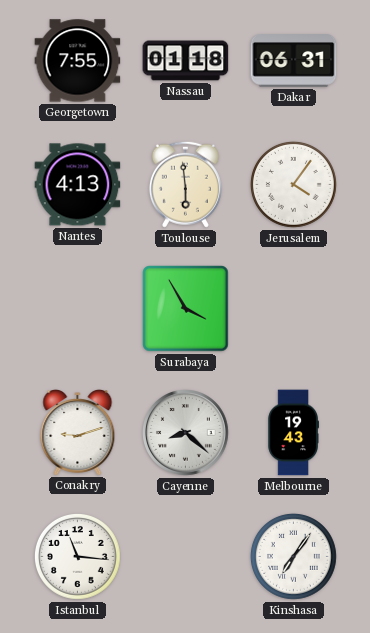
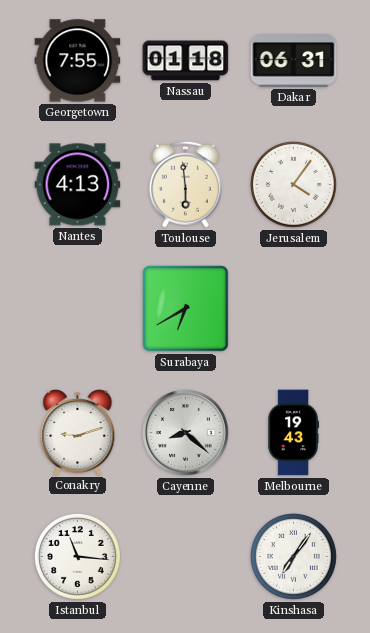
Surabaya: 3:55 -> 6:40 (186, 309)
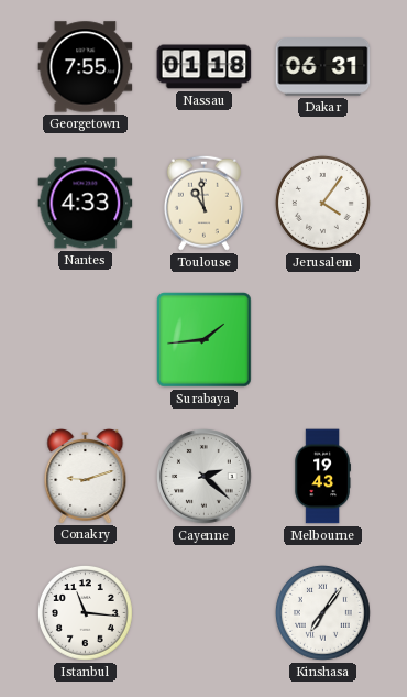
Nantes: 4:13 -> 4:33 (86, 204)
Toulouse: 5:59 -> 10:59 (204, 203)
Surabaya: 6:40 -> 1:44 (205, 340)
Cayenne: 8:22 -> 2:22 (205, 477)
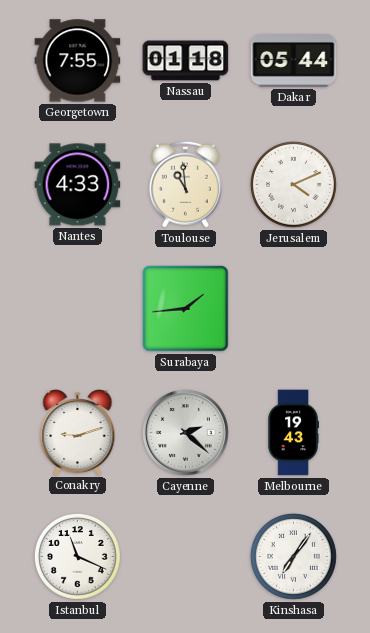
Dakar: 06:31 -> 05:44 (294, 61)
Jerusalem: 4:06 -> 4:11 (294, 185)
Istanbul: 11:16 -> 11:19 (78, 557)
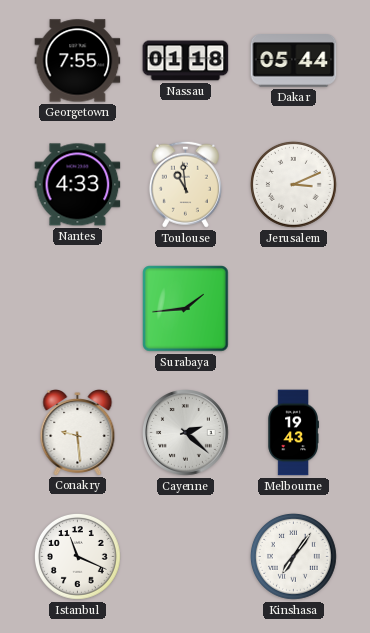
Jerusalem: 4:11 -> 3:11 (294, 185)
Conakry: 9:12 -> 9:29 (78, 433)
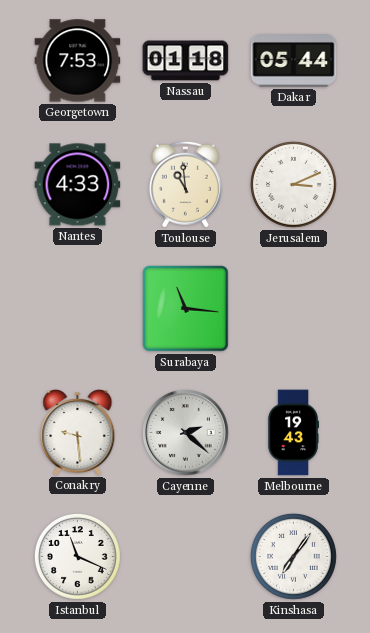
Georgetown: 7:55 -> 7:53 (78, 61)
Surabaya: 1:44 -> 11:16 (186, 309)
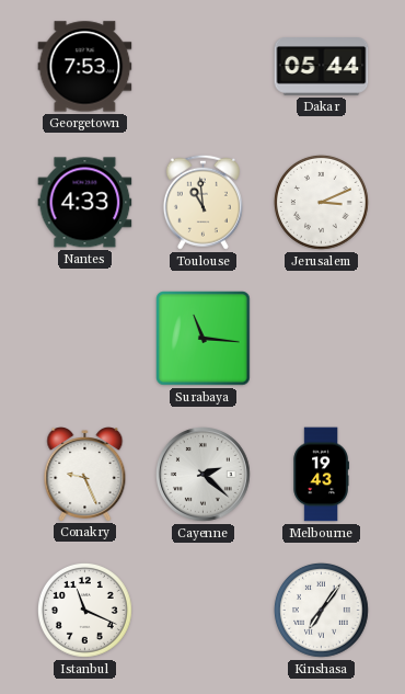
Nassau: 01:18 -> none (186, 61)
Conakry: 9:29 -> 9:26 (85, 475)
